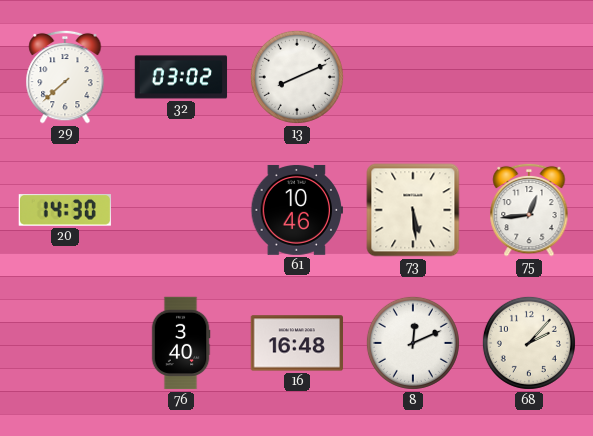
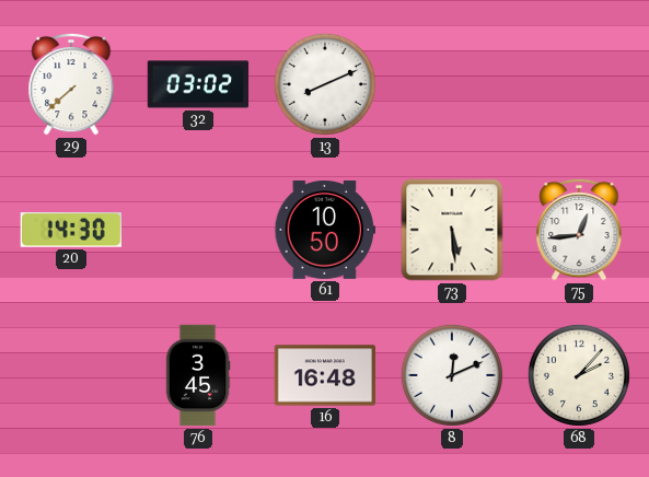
61: 10:46 -> 10:50 (325, 230)
76: 3:40 -> 3:45 (198, 375)
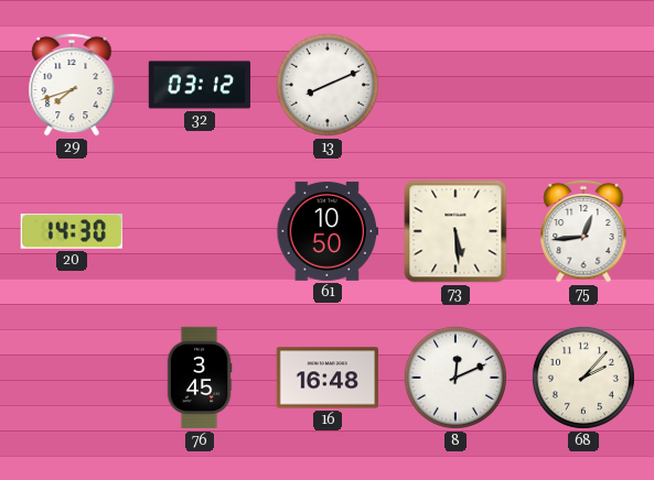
29: 7:38 -> 7:42 (72, 85)
32: 03:02 -> 03:12 (200, 85)
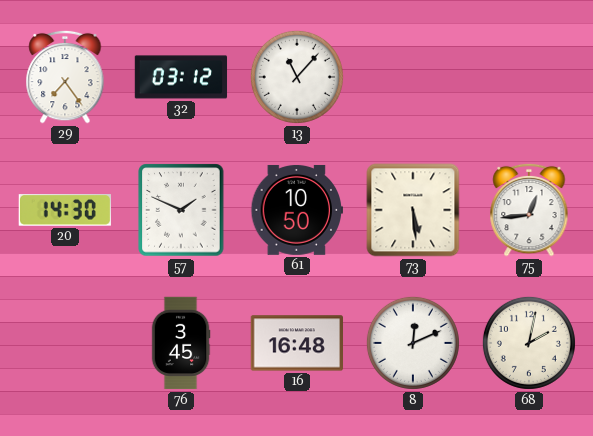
29: 7:42 -> 7:24 (65, 77)
13: 8:11 -> 11:07 (297, 77)
57: none -> 1:49 (181, 210)
68: 2:07 -> 2:02 (529, 343)
